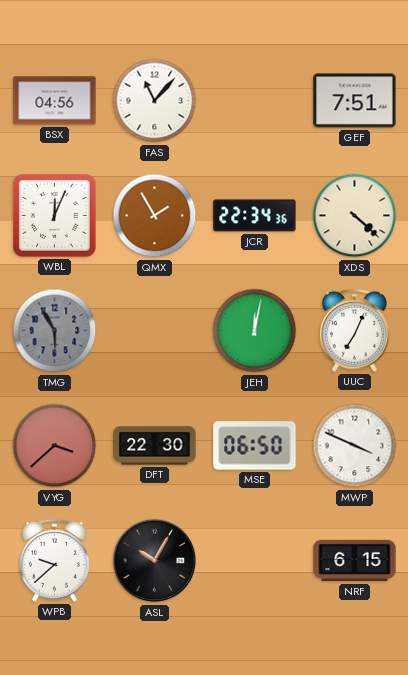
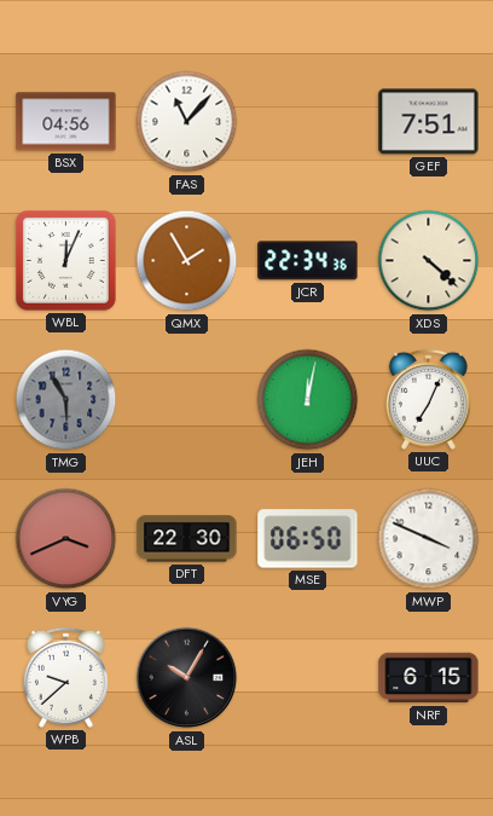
VYG: 3:38 -> 3:41 (66, 539)
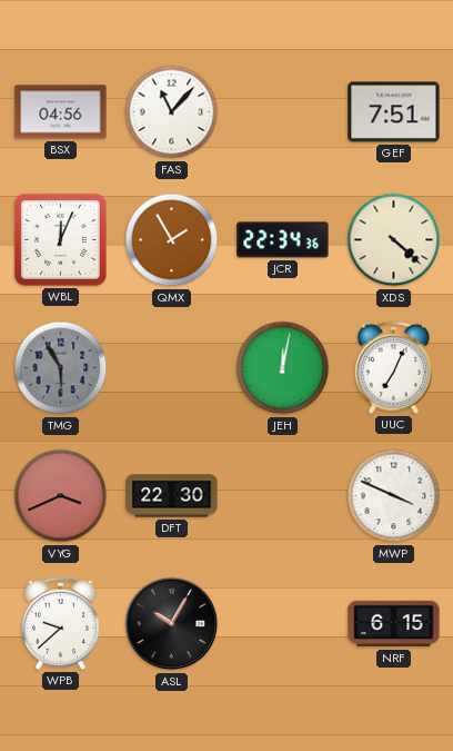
MSE: 06:50 -> none (308, 539)
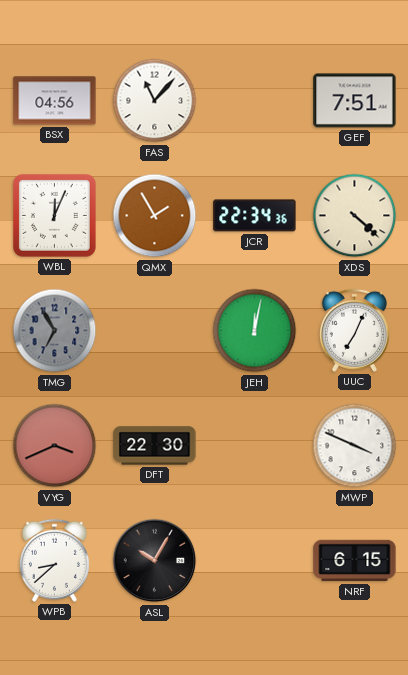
TMG: 5:55 -> 6:55 (55, 331)
WPB: 9:38 -> 8:38 (54, 560)
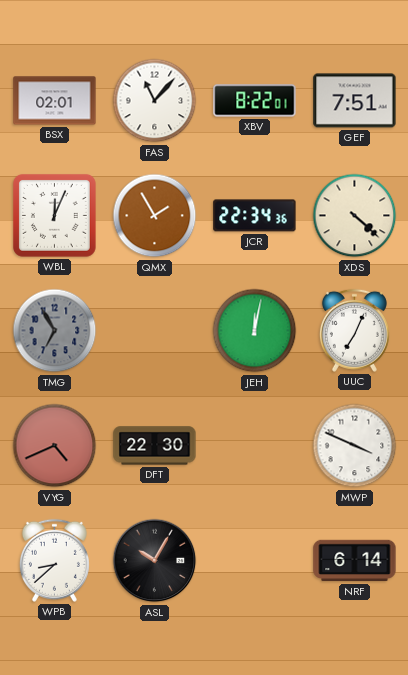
BSX: 04:56 -> 02:01 (55, 101)
XBV: none -> 8:22 (255, 101)
VYG: 3:41 -> 4:41 (55, 446)
NRF: 6:15 -> 6:14 (355, 561)
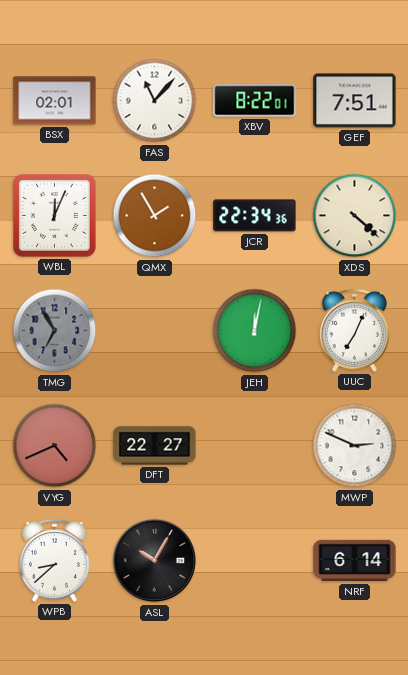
DFT: 22:30 -> 22:27 (155, 446)
MWP: 3:49 -> 2:49 (355, 446)
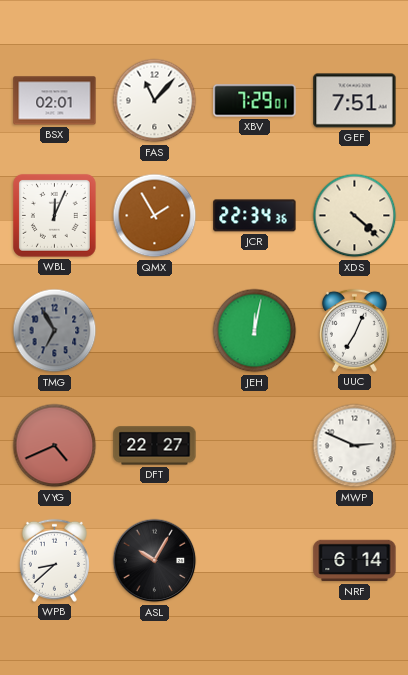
XBV: 8:22 -> 7:29 (255, 101)
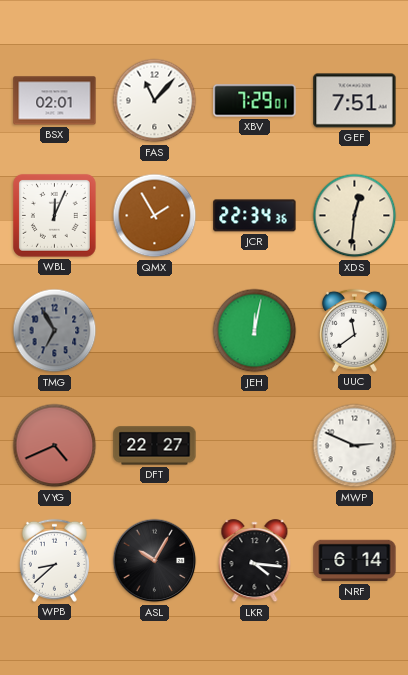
XDS: 4:22 -> 12:31 (355, 216)
UUC: 7:04 -> 11:39 (354, 330)
LKR: none -> 4:16 (255, 561)
